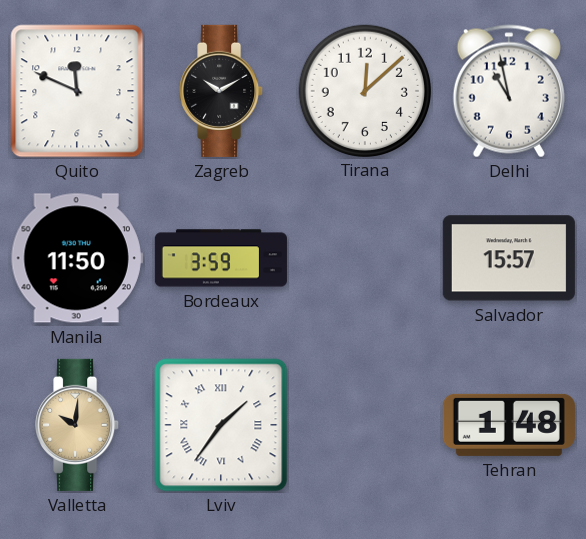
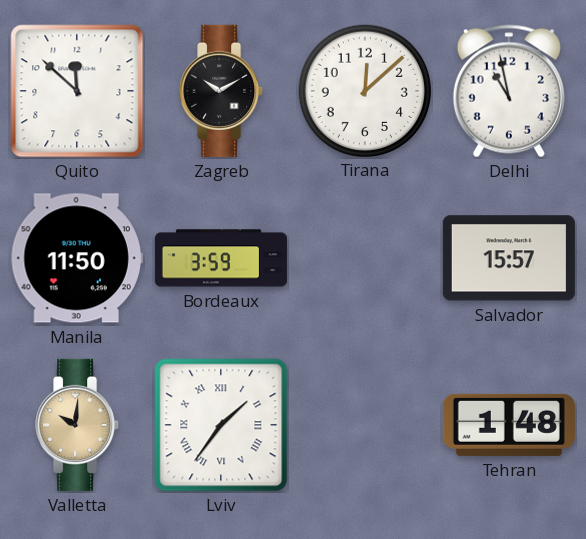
Quito: 11:49 -> 11:52 (77, 91)
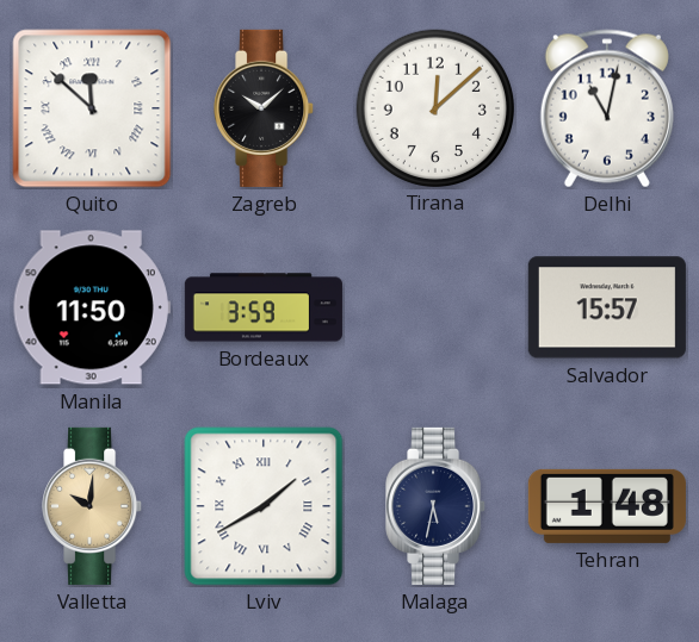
Quito numerals: Arabic -> Roman (92, 108)
Zagreb: 10:10 -> 10:08 (265, 108)
Delhi: 10:58 -> 11:02 (607, 108)
Lviv: 1:36 -> 1:40 (264, 506)
Malaga: none -> 5:32 (437, 506)
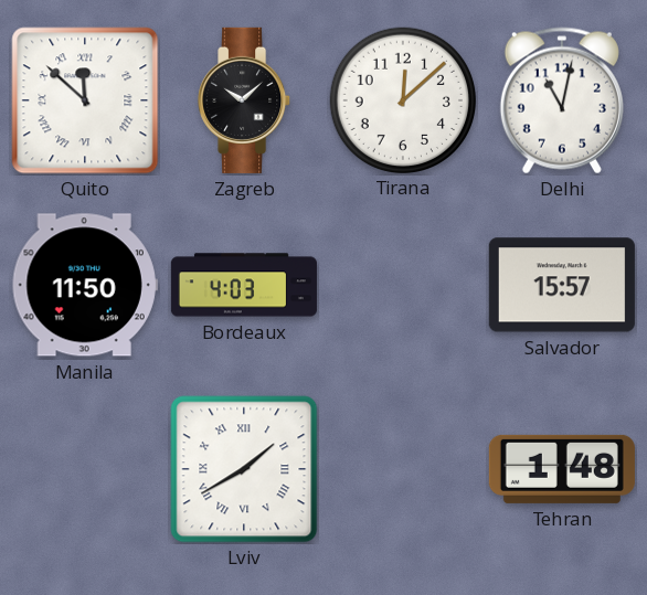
Bordeaux: 3:59 -> 4:03 (244, 285)
Valletta: 10:01 -> none (93, 506)
Malaga: 5:32 -> none (437, 506)
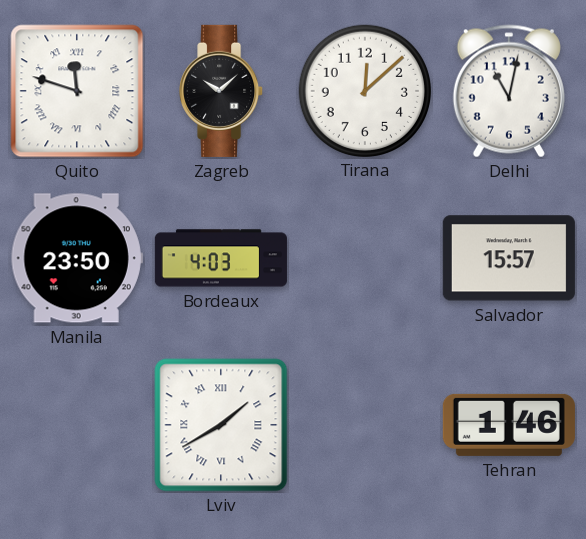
Quito: 11:52 -> 11:48 (77, 91)
Manila: 11:50 -> 23:50 (77, 258)
Tehran: 1:48 -> 1:46 (509, 425)
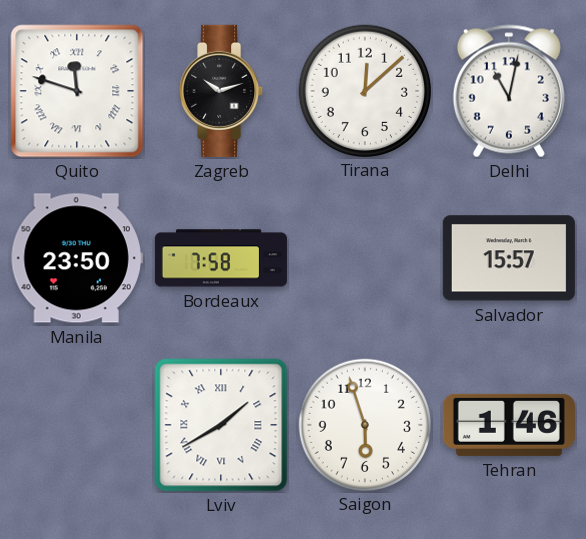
Zagreb: 10:08 -> 10:12 (222, 91)
Bordeaux: 4:03 -> 7:58 (221, 258)
Saigon: none -> 5:57 (364, 424)
